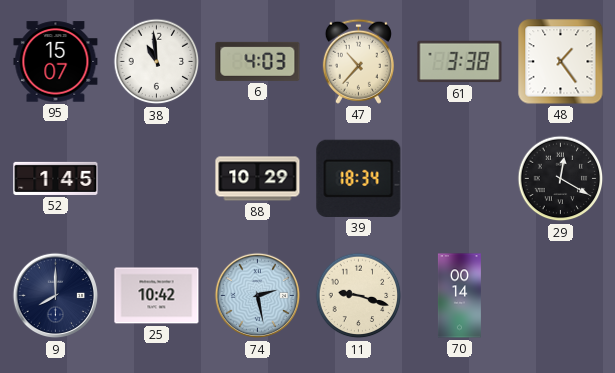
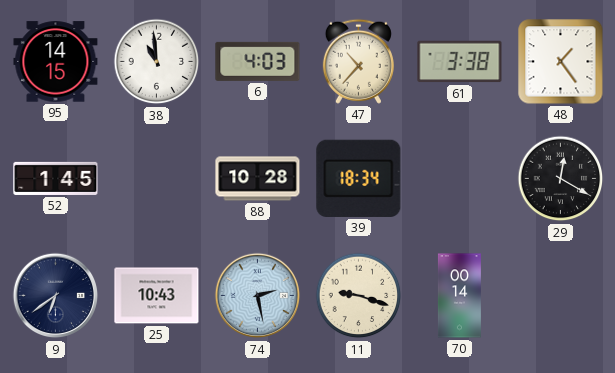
95: 15:07 -> 14:15 (56, 62)
88: 10:29 -> 10:28 (258, 179)
9: 8:00 -> 6:39 (56, 296)
25: 10:42 -> 10:43 (157, 296)
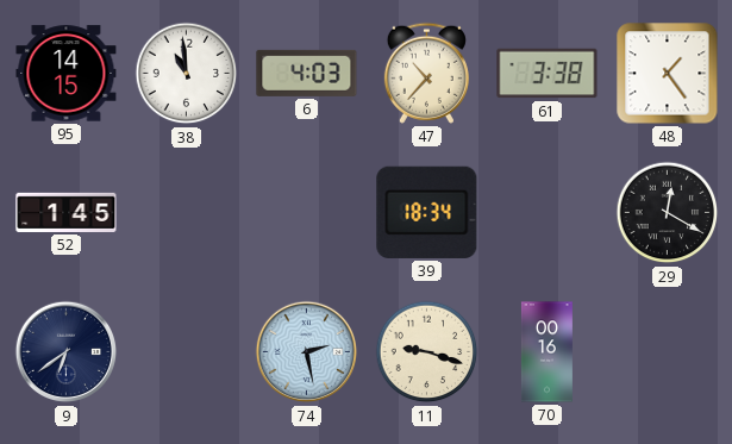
88: 10:28 -> none (258, 179)
25: 10:43 -> none (157, 296)
70: 00:14 -> 00:16 (546, 352)
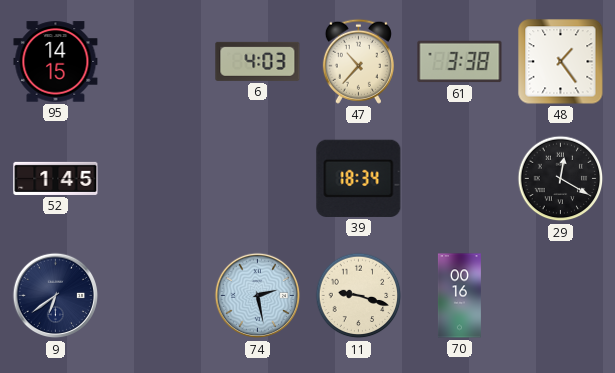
38: 10:59 -> none (187, 74)
